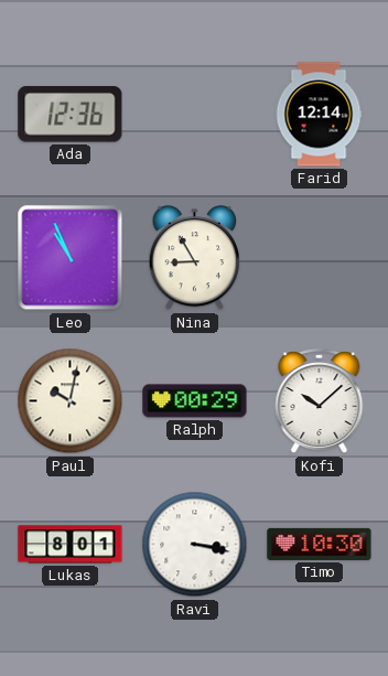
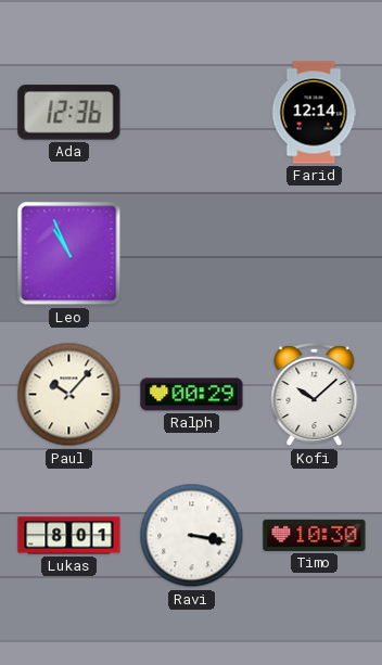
Nina: 8:55 -> none (194, 259)
Paul: 10:02 -> 10:07 (69, 395)
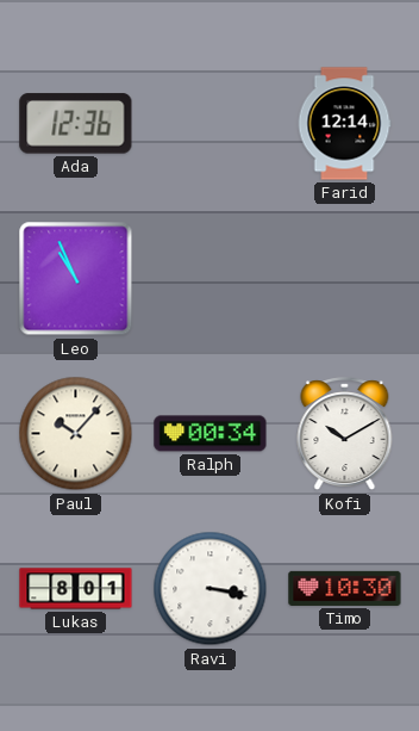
Ralph: 00:29 -> 00:34 (211, 434)
Kofi: 10:08 -> 10:10 (345, 434)
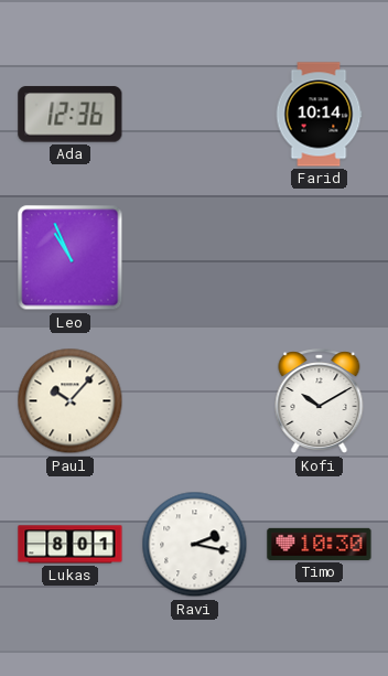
Farid: 12:14 -> 10:14 (319, 115)
Ralph: 00:34 -> none (211, 434)
Ravi: 3:17 -> 2:17 (195, 545)
